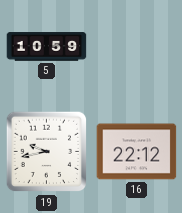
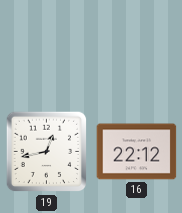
5: 10:59 -> none (47, 47)
19: 9:43 -> 12:43 (47, 152)
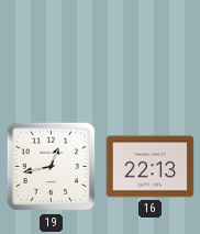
16: 22:12 -> 22:13 (151, 167)
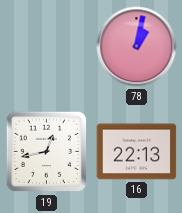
78: none -> 1:02 (137, 47)
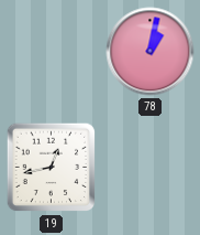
16: 22:13 -> none (137, 152)
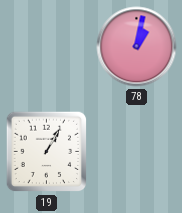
19: 12:43 -> 1:05 (47, 152)
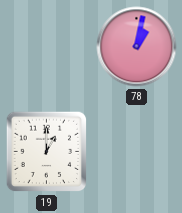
19: 1:05 -> 1:00 (47, 152)
